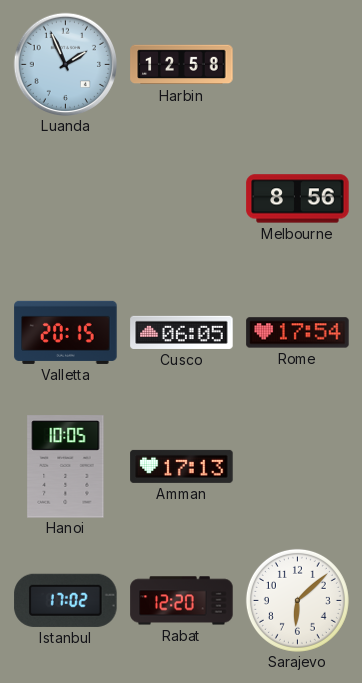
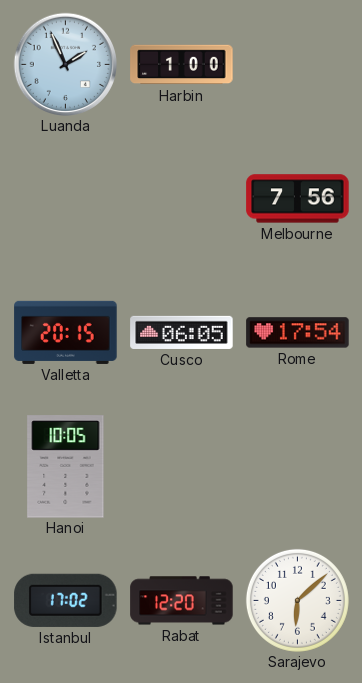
Harbin: 12:58 -> 1:00 (182, 65)
Melbourne: 8:56 -> 7:56 (298, 199)
Amman: 17:13 -> none (182, 466)
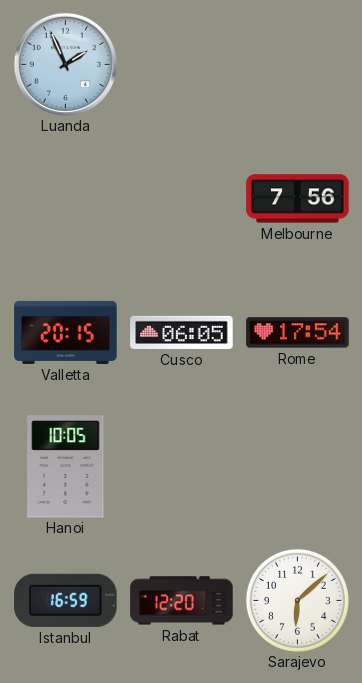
Harbin: 1:00 -> none (182, 65)
Istanbul: 17:02 -> 16:59 (66, 600)
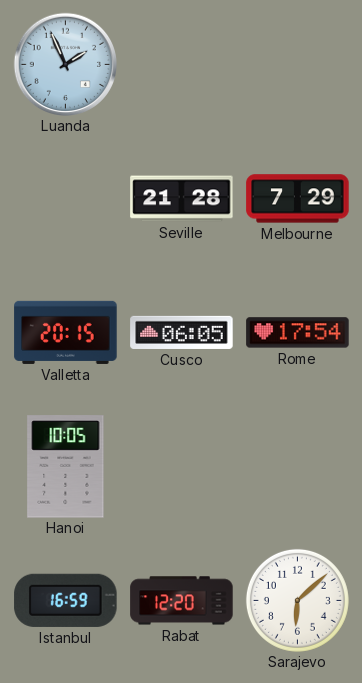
Seville: none -> 21:28 (182, 199)
Melbourne: 7:56 -> 7:29 (298, 199)
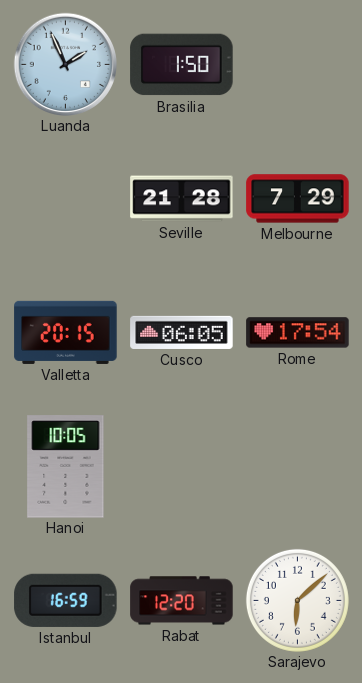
Brasilia: none -> 1:50 (182, 65)
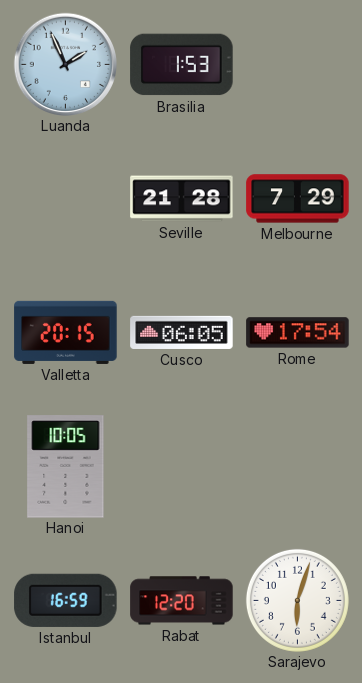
Brasilia: 1:50 -> 1:53 (182, 65)
Sarajevo: 6:08 -> 6:03 (297, 600)
